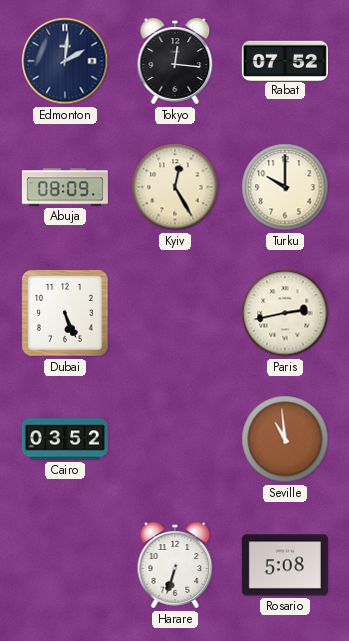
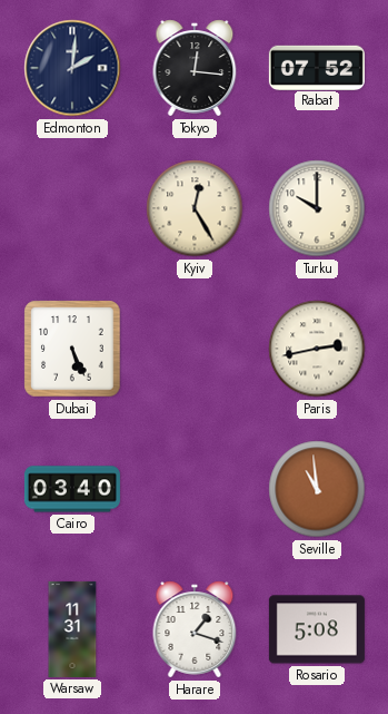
Abuja: 08:09 -> none (65, 187)
Cairo: 03:52 -> 03:40 (72, 489)
Warsaw: none -> 11:31 (72, 629)
Harare: 6:33 -> 1:18 (195, 629)
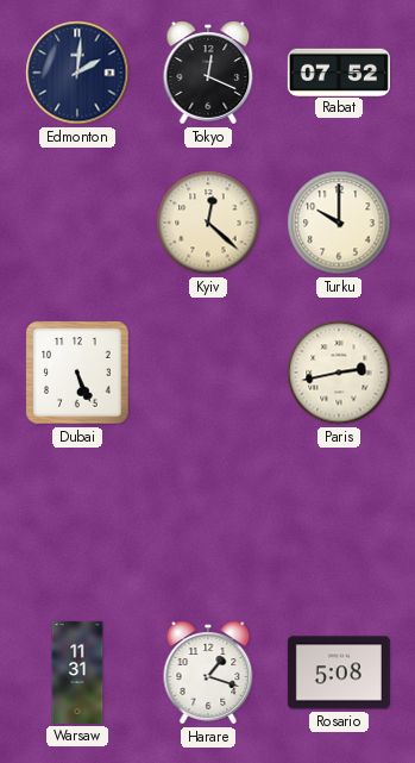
Tokyo: 12:16 -> 12:19 (208, 73)
Kyiv: 12:25 -> 12:22 (208, 223)
Cairo: 03:40 -> none (72, 489)
Seville: 10:59 -> none (317, 489)
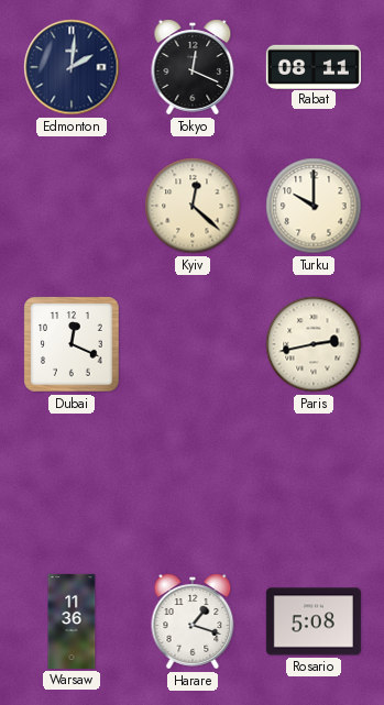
Rabat: 07:52 -> 08:11 (314, 66)
Dubai: 5:26 -> 12:19 (72, 344)
Warsaw: 11:31 -> 11:36 (72, 621)
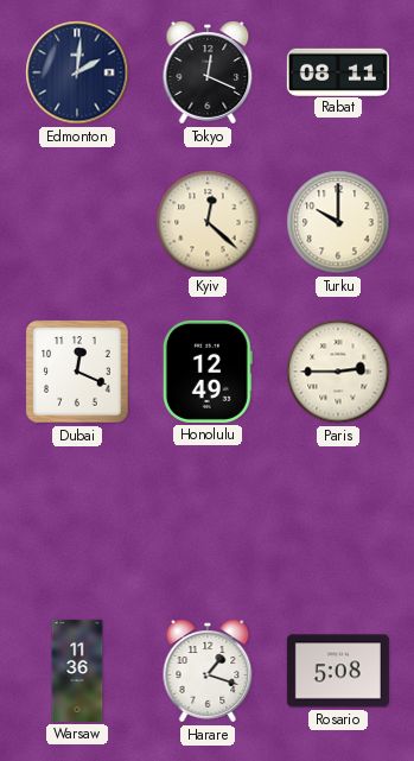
Honolulu: none -> 12:49 (208, 372)
Paris: 2:43 -> 2:45 (338, 372)
